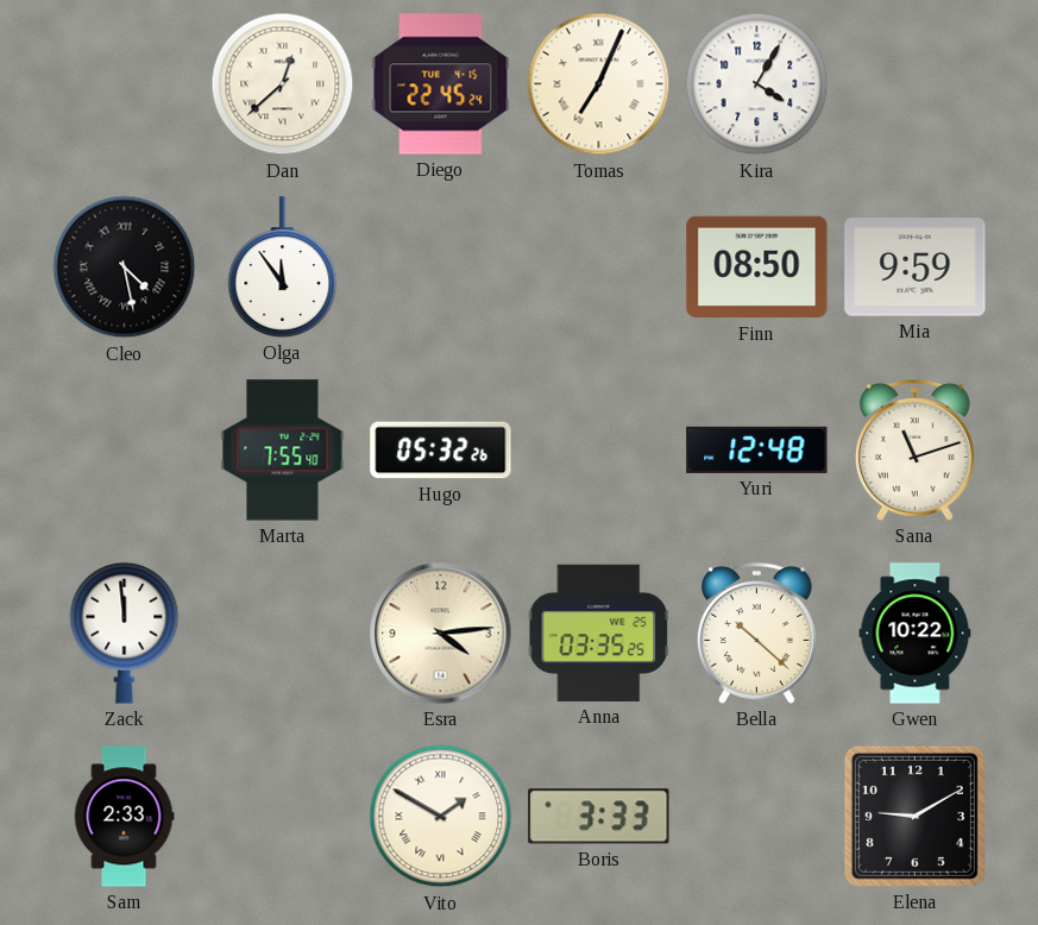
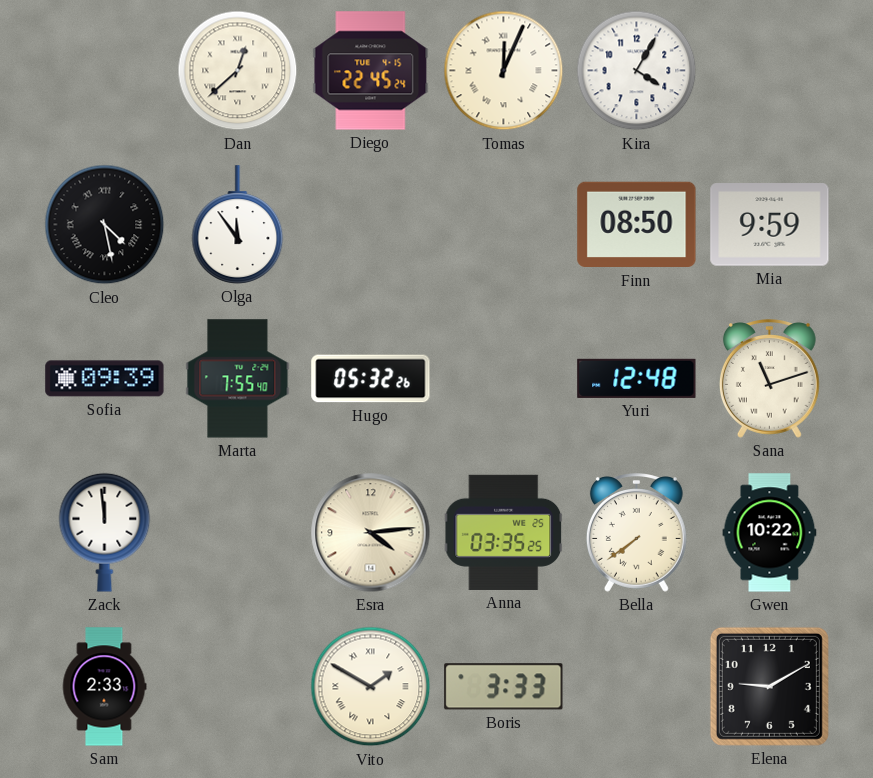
Tomas: 7:04 -> 12:04 (504, 71)
Sofia: none -> 09:39 (105, 379)
Bella: 10:22 -> 7:39 (636, 533)
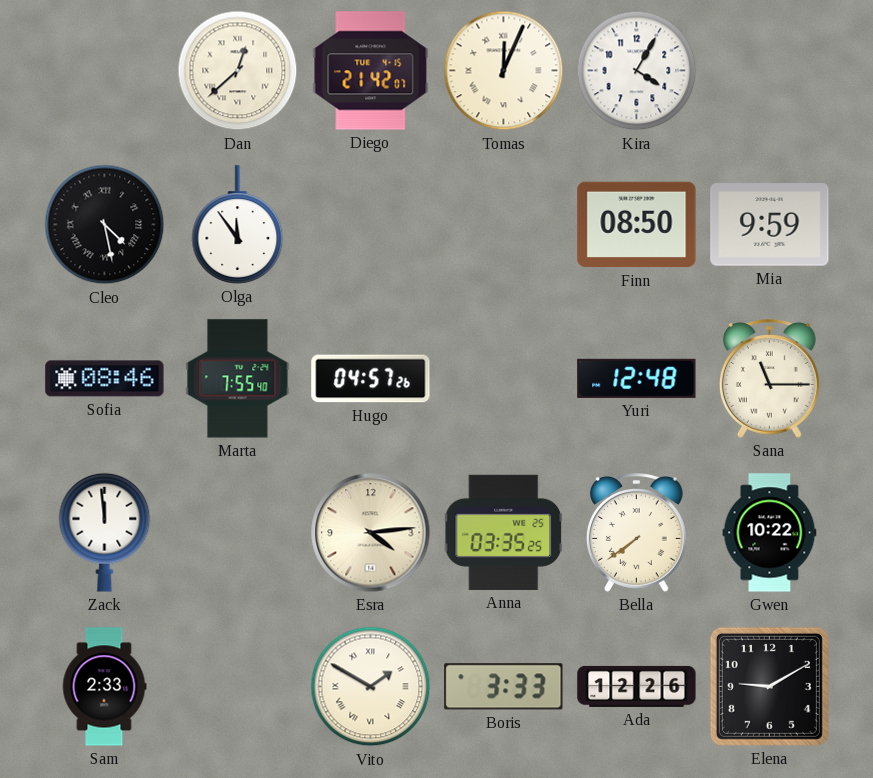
Diego: 22:45 -> 21:42 (371, 71)
Sofia: 09:39 -> 08:46 (105, 379)
Hugo: 05:32 -> 04:57 (371, 379)
Sana: 11:12 -> 11:15 (769, 379)
Ada: none -> 12:26 (637, 686)
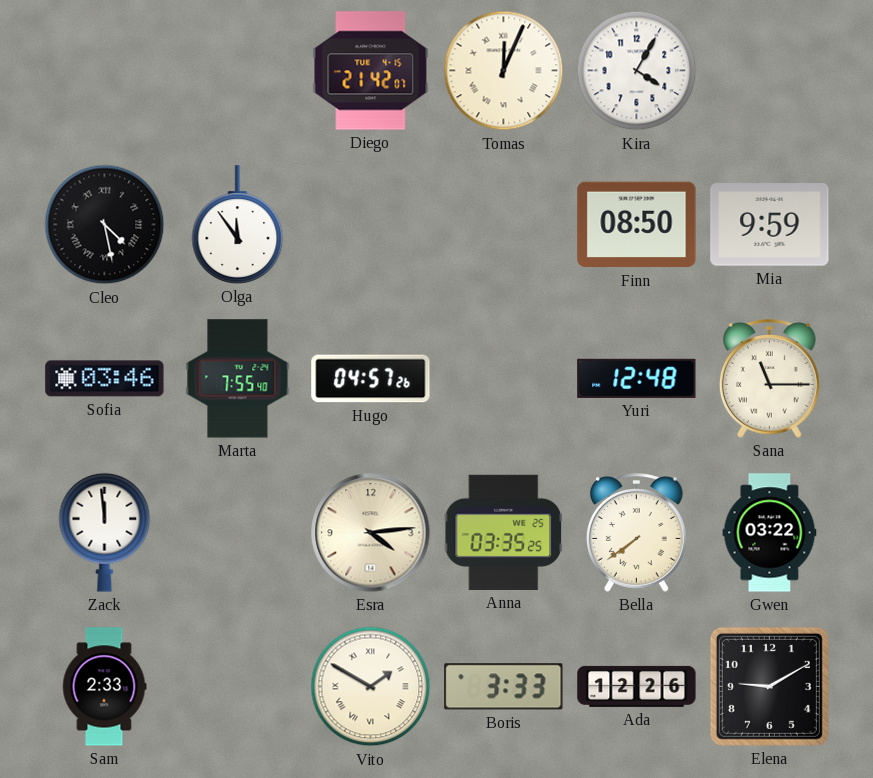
Dan: 12:38 -> none (238, 71)
Sofia: 08:46 -> 03:46 (105, 379)
Gwen: 10:22 -> 03:22 (770, 533)
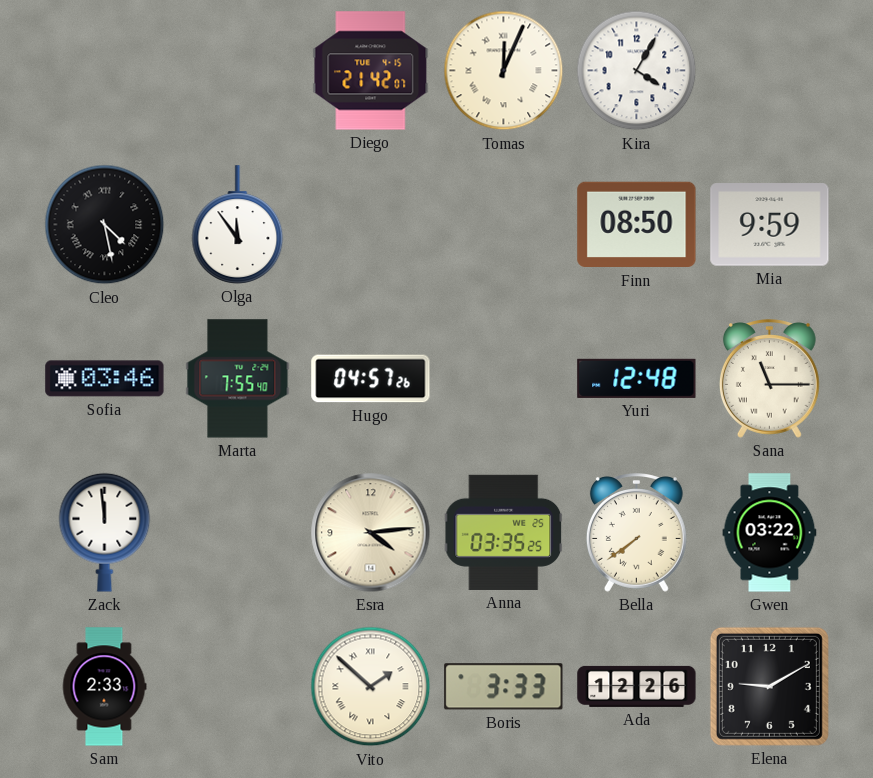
Vito: 1:50 -> 1:52 (371, 687)
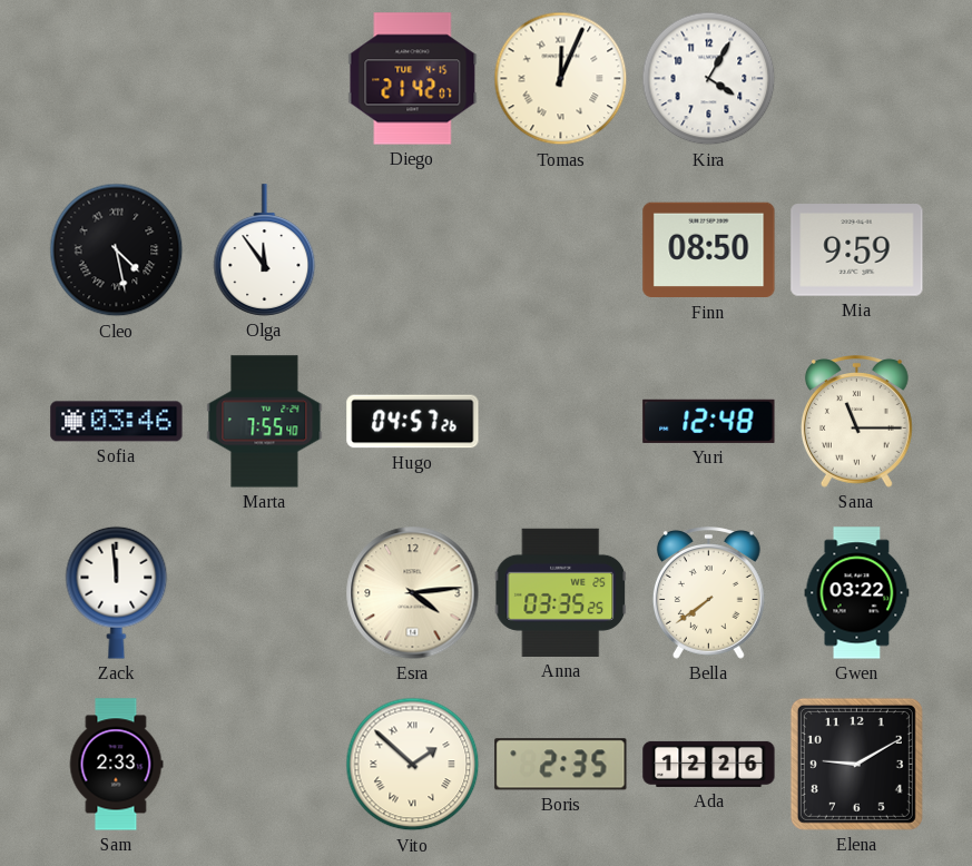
Boris: 3:33 -> 2:35 (561, 765)
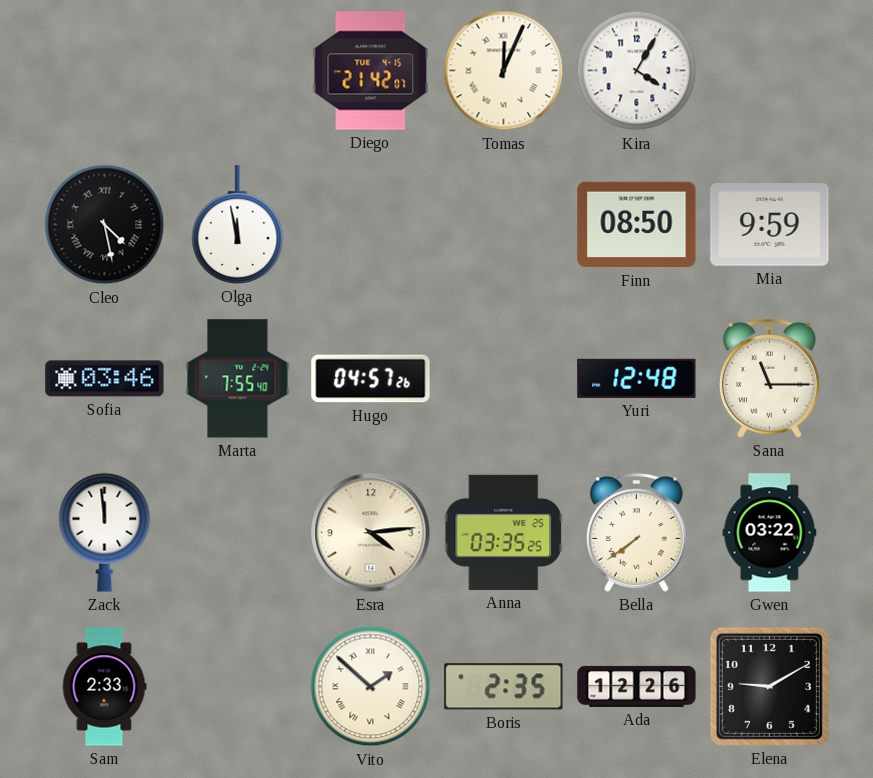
Olga: 11:54 -> 11:58 (238, 225)
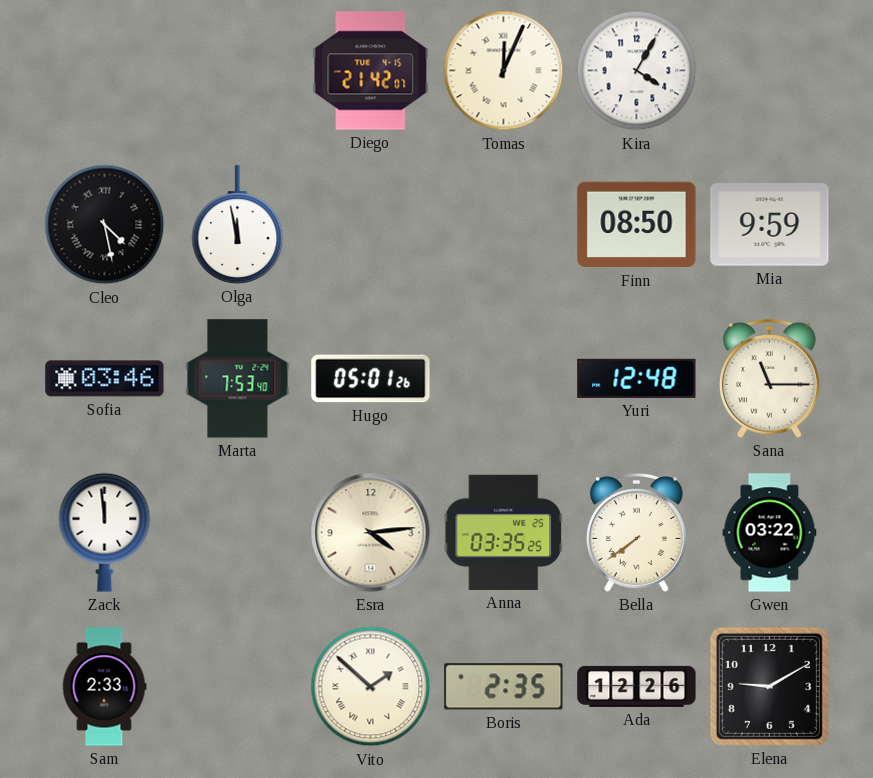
Marta: 7:55 -> 7:53 (238, 379)
Hugo: 04:57 -> 05:01 (371, 379)
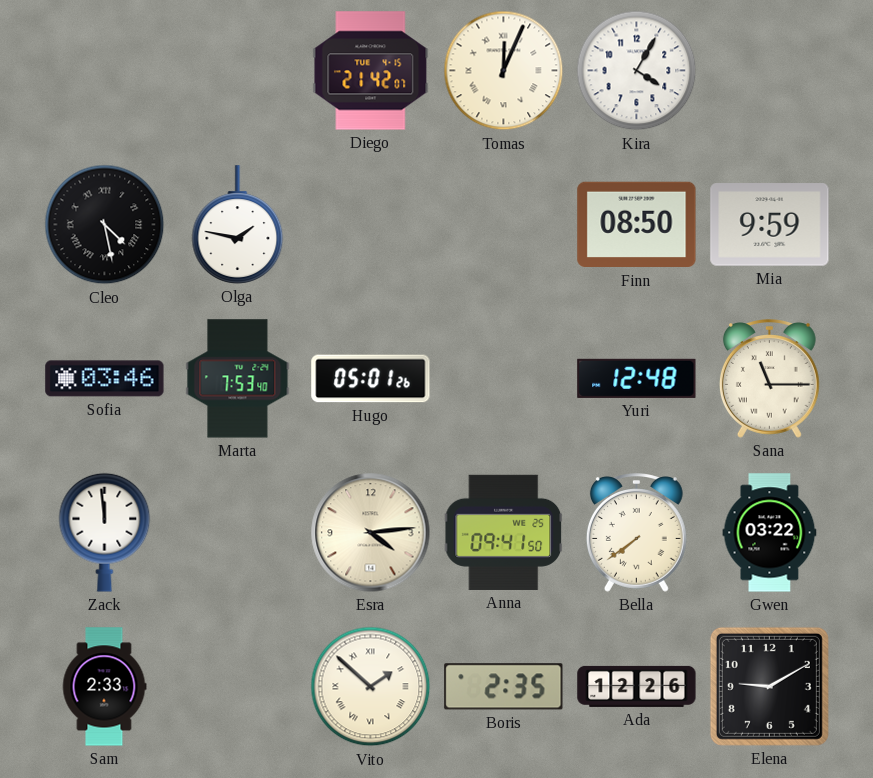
Olga: 11:58 -> 1:47 (238, 225)
Anna: 03:35 -> 09:41 (504, 532)
